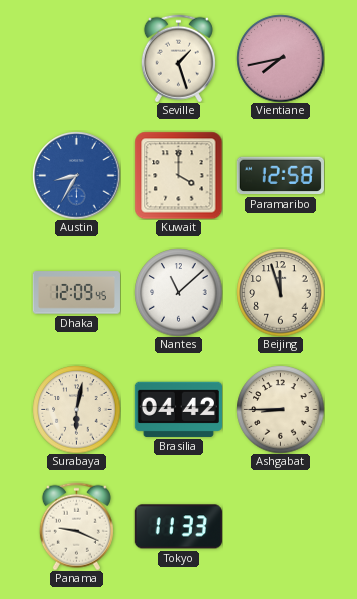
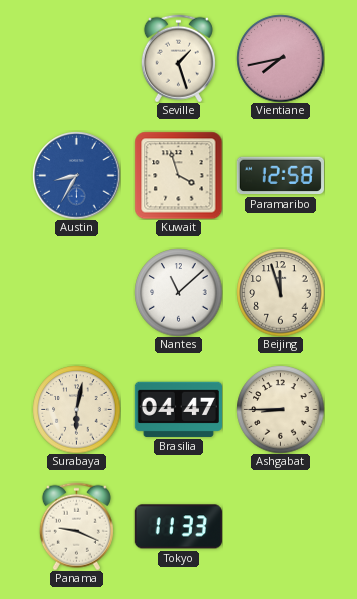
Kuwait: 4:00 -> 3:57 (178, 175)
Dhaka: 12:09 -> none (76, 293)
Brasilia: 04:42 -> 04:47 (178, 409)
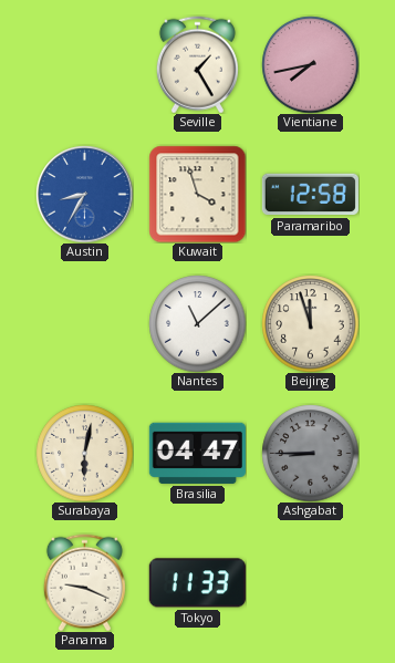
Seville: 1:27 -> 1:25 (197, 64)
Ashgabat dial: cream -> grey (310, 453)
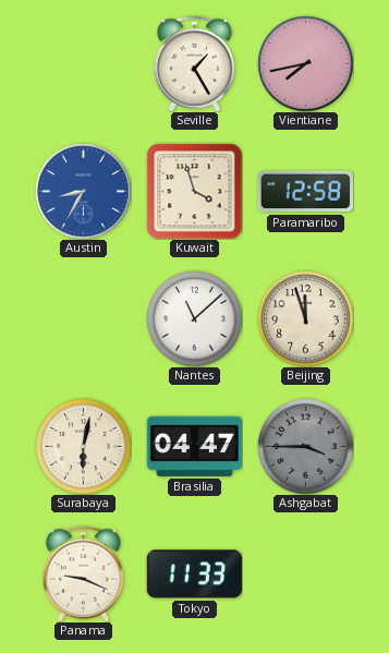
Ashgabat: 8:45 -> 3:45 (305, 446)
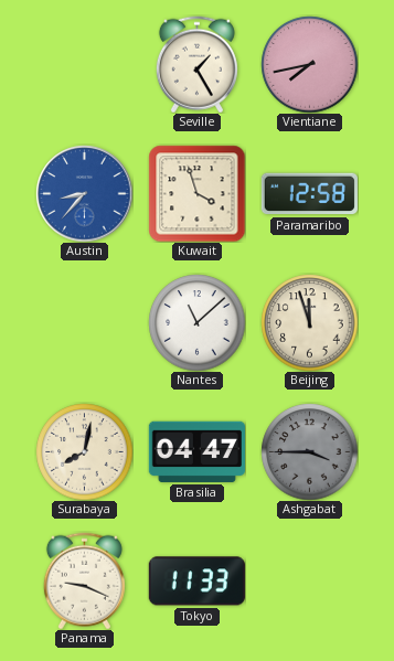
Austin: 8:35 -> 8:37 (84, 193)
Surabaya: 6:02 -> 8:02 (84, 451)
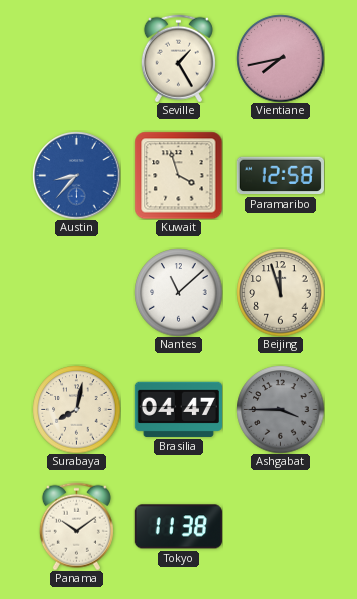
Panama: 9:19 -> 10:09 (76, 526)
Tokyo: 11:33 -> 11:38 (178, 527)
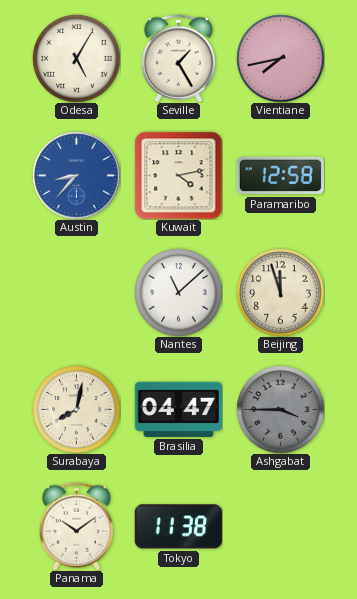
Odesa: none -> 5:05 (76, 58)
Kuwait: 3:57 -> 4:13 (178, 175)
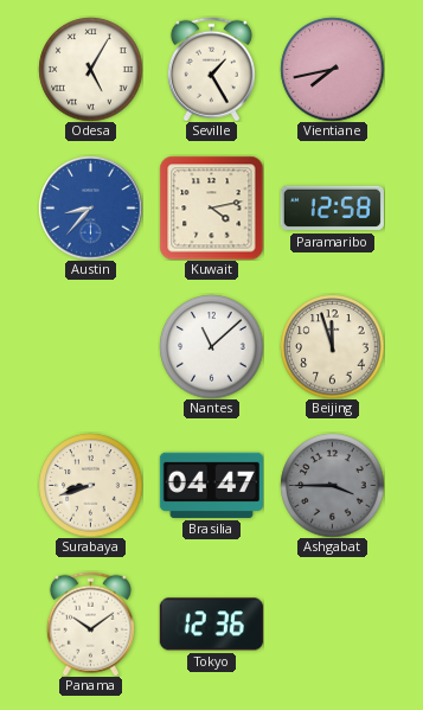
Surabaya: 8:02 -> 8:42 (90, 485)
Tokyo: 11:38 -> 12:36 (211, 625)
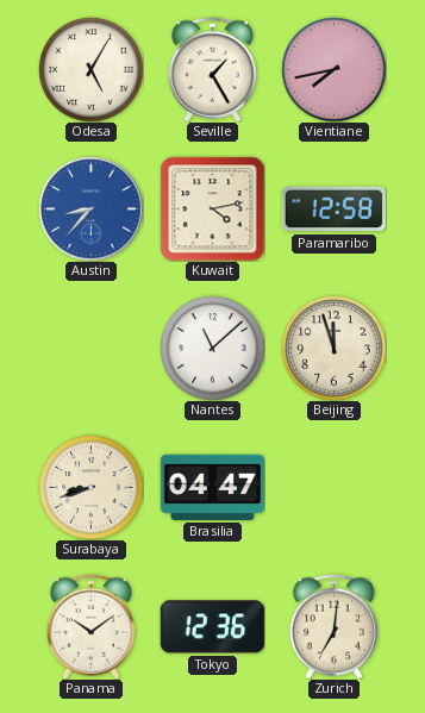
Ashgabat: 3:45 -> none (332, 485)
Zurich: none -> 7:01 (333, 626)
